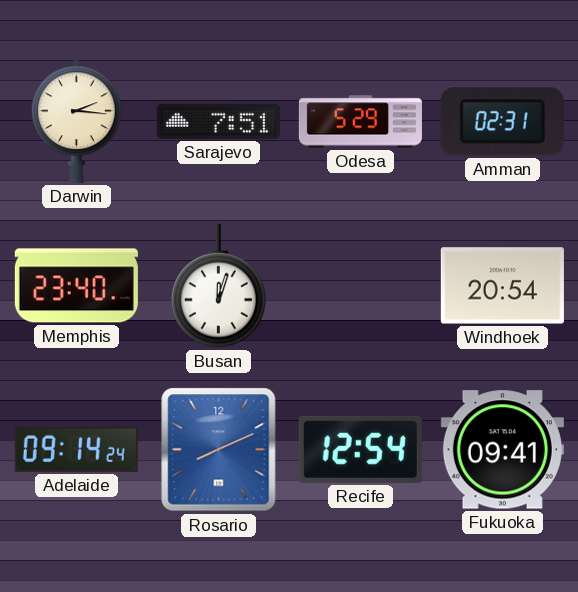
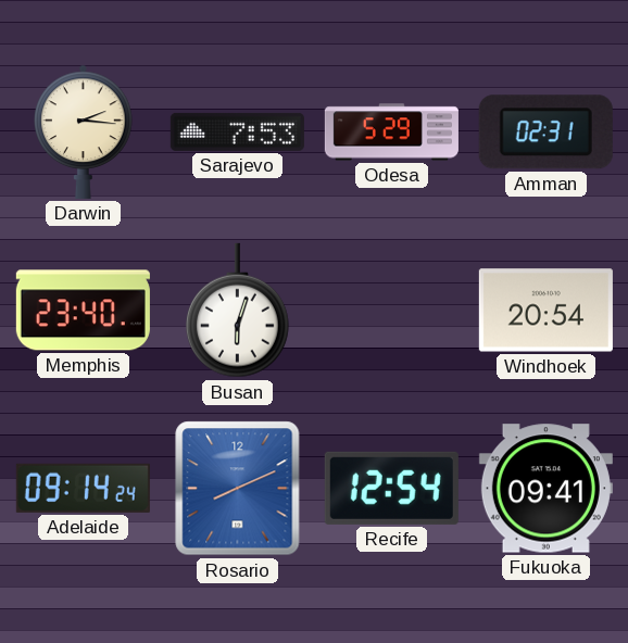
Sarajevo: 7:51 -> 7:53 (237, 131)
Busan: 12:03 -> 6:03 (237, 311)
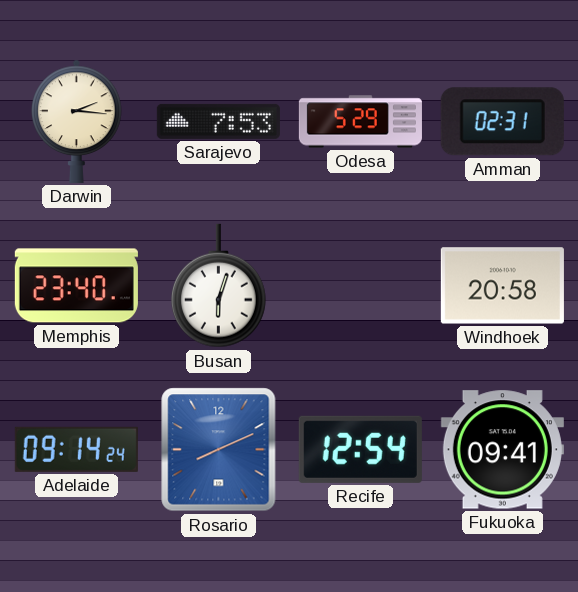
Windhoek: 20:54 -> 20:58 (502, 286)
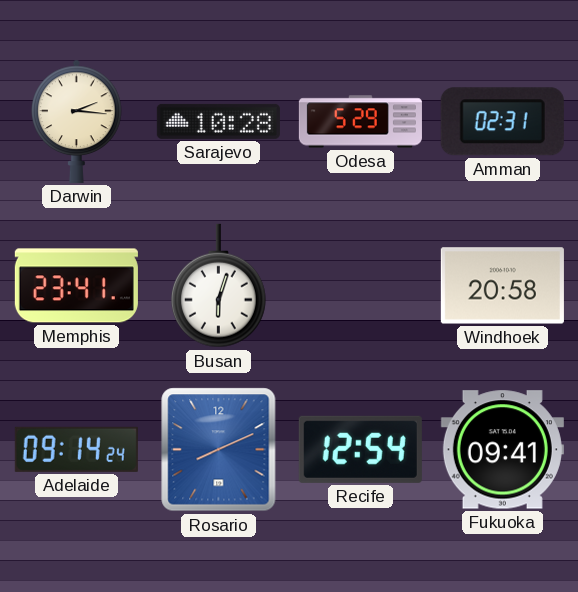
Sarajevo: 7:53 -> 10:28 (218, 121)
Memphis: 23:40 -> 23:41 (76, 286)
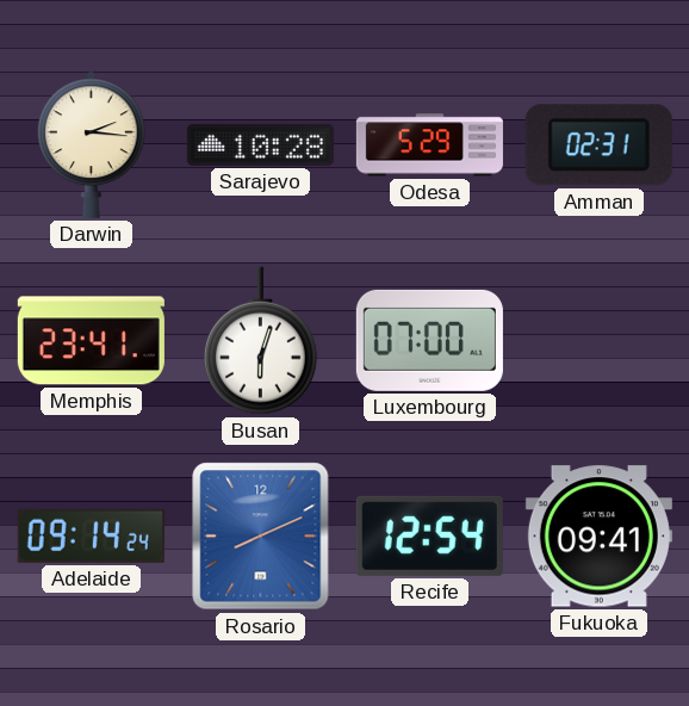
Luxembourg: none -> 07:00 (429, 340)
Windhoek: 20:58 -> none (502, 286)
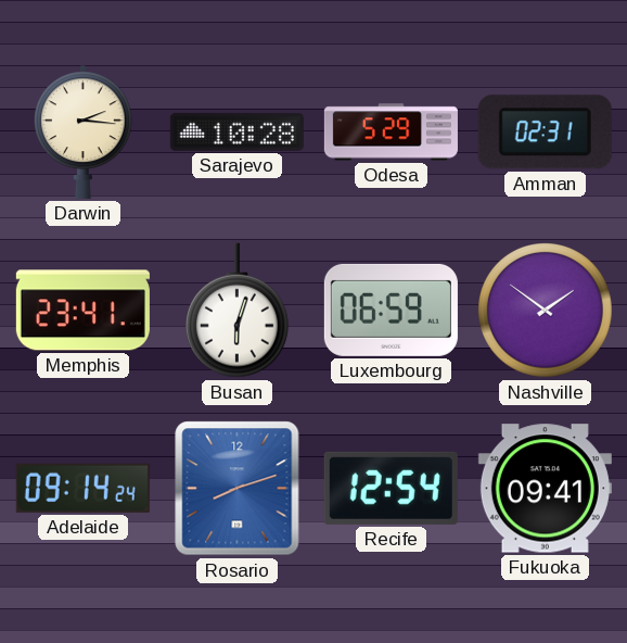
Luxembourg: 07:00 -> 06:59 (391, 310)
Nashville: none -> 1:51 (546, 311)
Rosario: 8:11 -> 8:12 (238, 489)
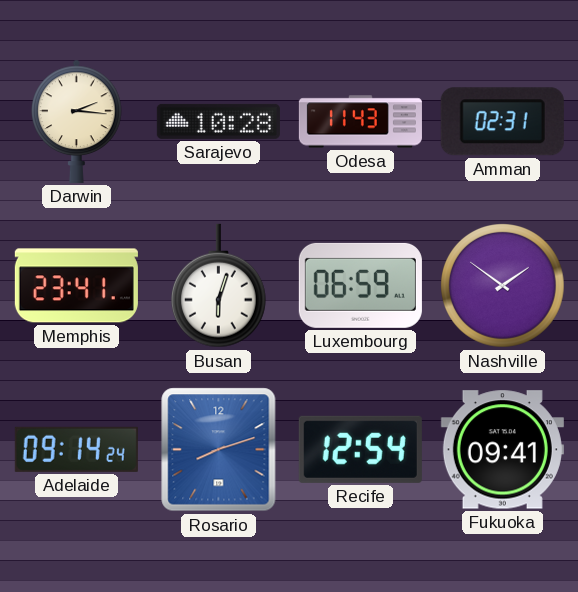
Odesa: 5:29 -> 11:43 (360, 122)
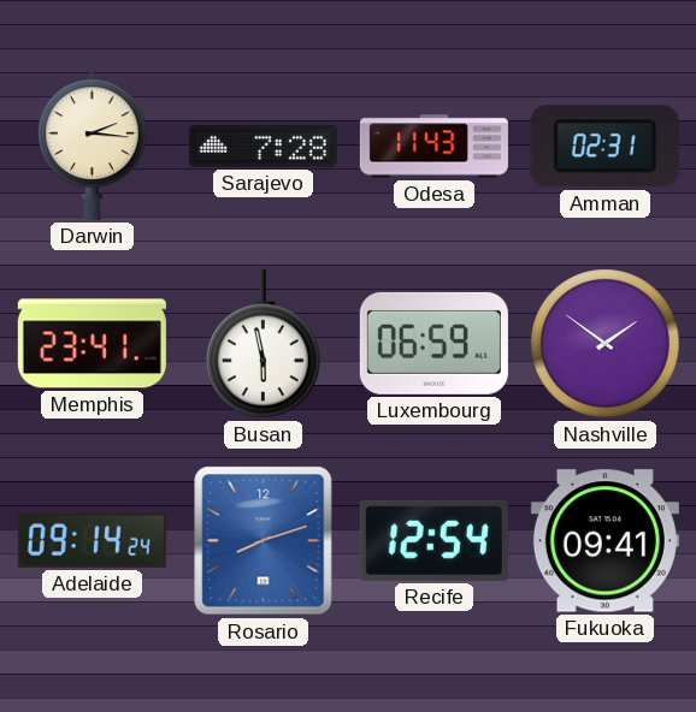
Sarajevo: 10:28 -> 7:28 (263, 146)
Busan: 6:03 -> 5:58 (263, 344)
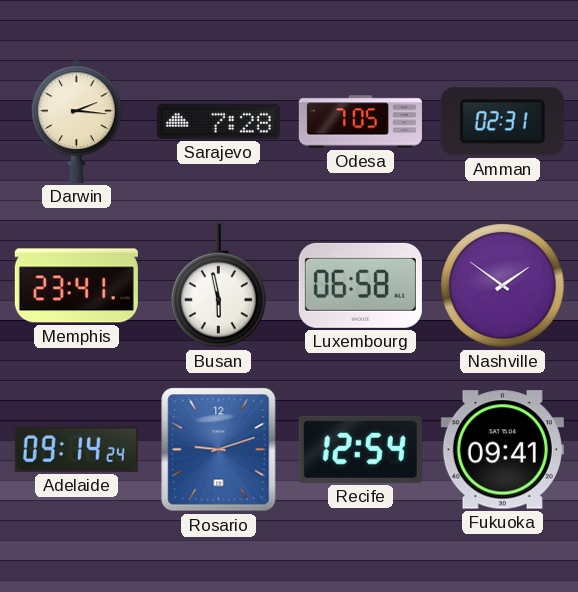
Odesa: 11:43 -> 7:05 (360, 122)
Luxembourg: 06:59 -> 06:58 (360, 285)
Rosario: 8:12 -> 9:12 (219, 450)
